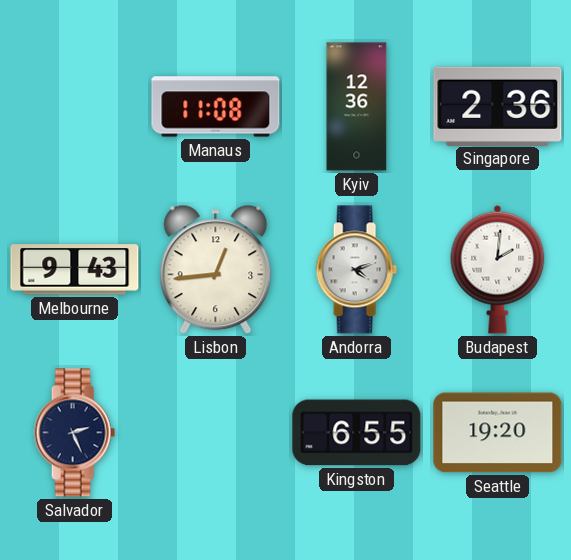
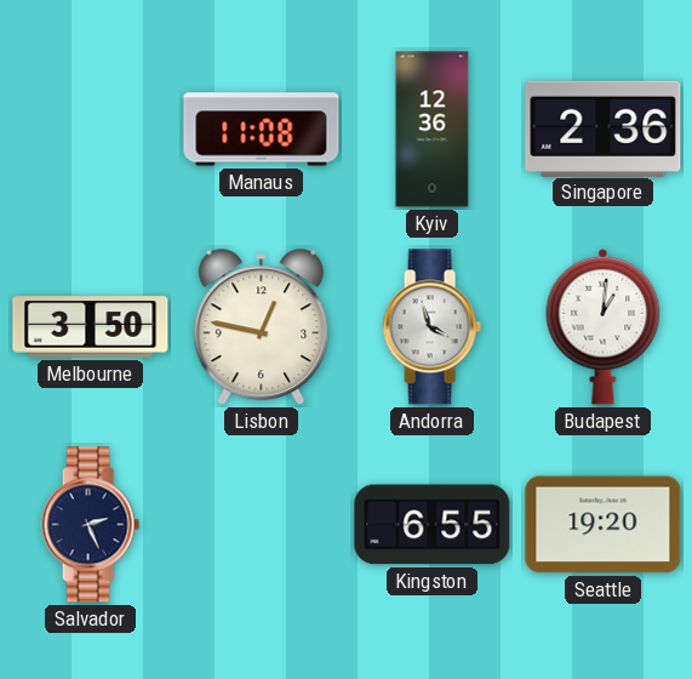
Melbourne: 9:43 -> 3:50 (91, 327)
Lisbon: 12:44 -> 12:47 (262, 327)
Andorra: 4:12 -> 3:57 (431, 327)
Budapest: 2:01 -> 1:01 (604, 326)
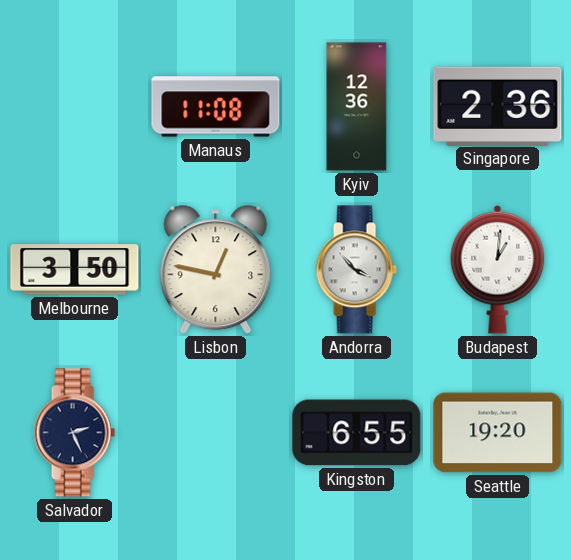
Andorra: 3:57 -> 3:53 (356, 270)
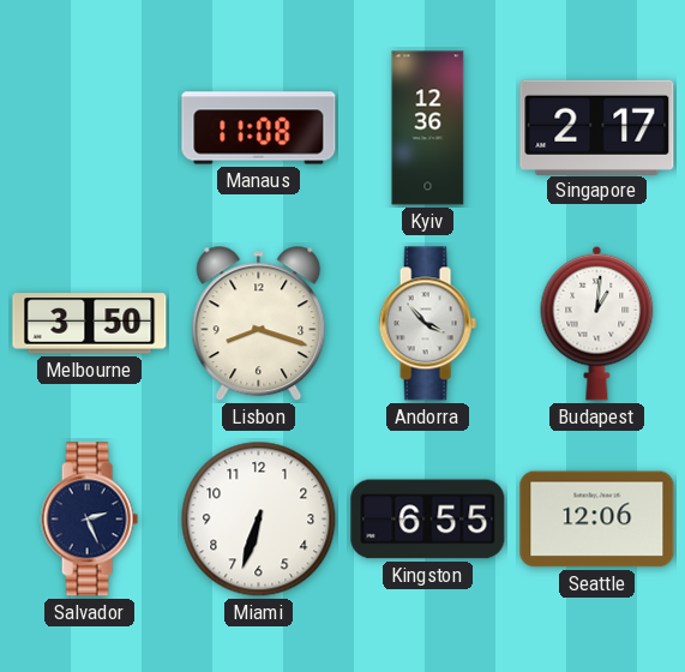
Singapore: 2:36 -> 2:17 (597, 127)
Lisbon: 12:47 -> 8:18 (259, 324)
Miami: none -> 6:33 (259, 520)
Seattle: 19:20 -> 12:06 (597, 520)
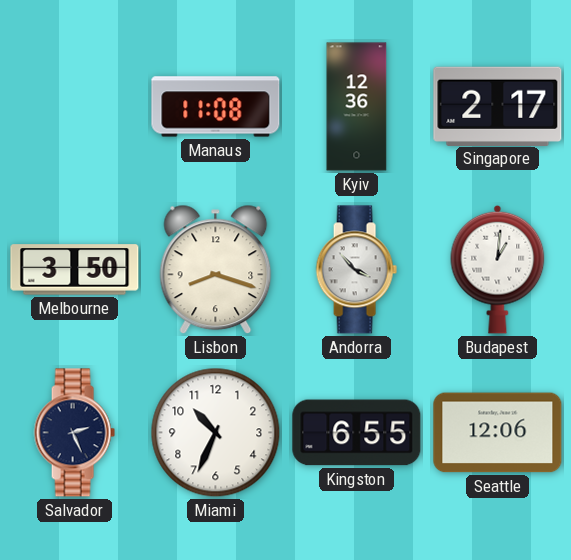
Miami: 6:33 -> 10:34 (216, 433)
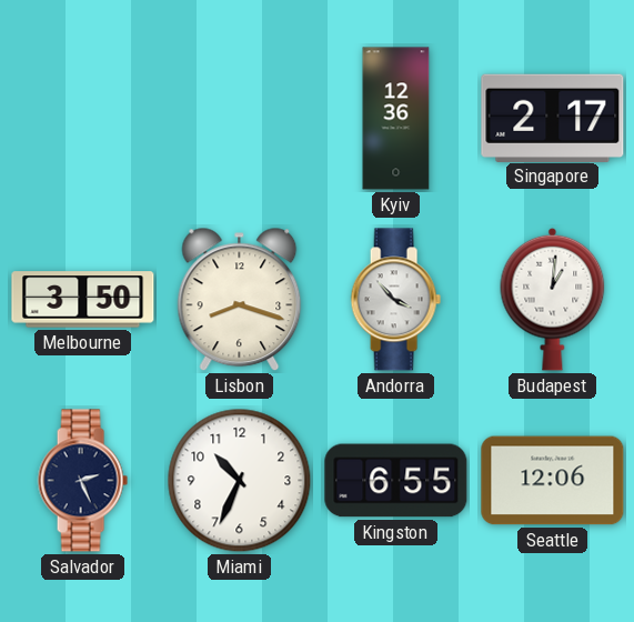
Manaus: 11:08 -> none (216, 107)
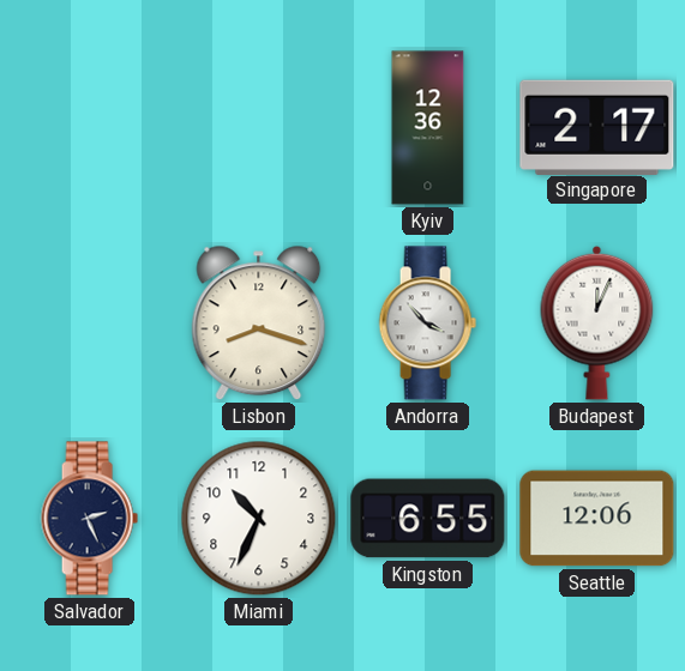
Melbourne: 3:50 -> none (83, 300)
Budapest: 1:01 -> 12:04 (597, 322)
